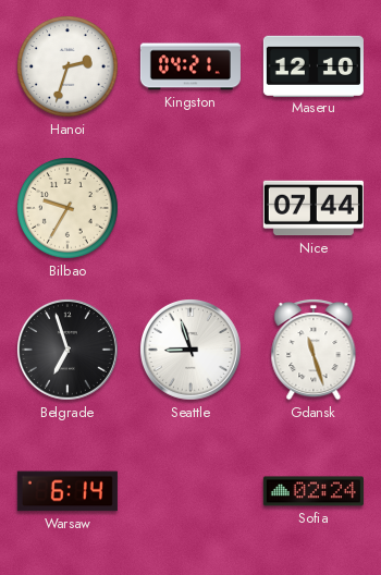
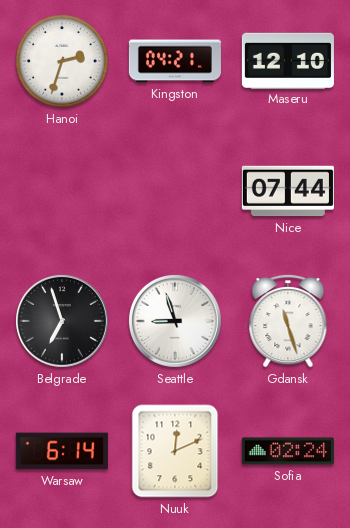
Bilbao: 9:35 -> none (69, 209)
Nuuk: none -> 12:11 (175, 451)
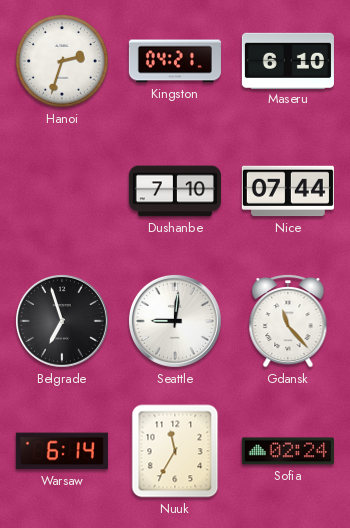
Maseru: 12:10 -> 6:10 (288, 60)
Dushanbe: none -> 7:10 (175, 191)
Seattle: 8:57 -> 9:01 (175, 321)
Gdansk: 11:27 -> 11:23 (288, 322)
Nuuk: 12:11 -> 11:35 (175, 451)
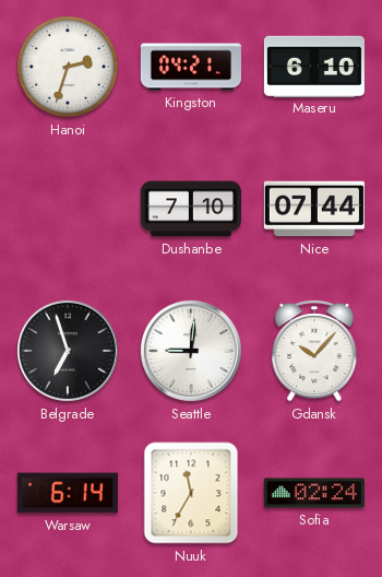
Gdansk: 11:23 -> 10:07 (314, 352)
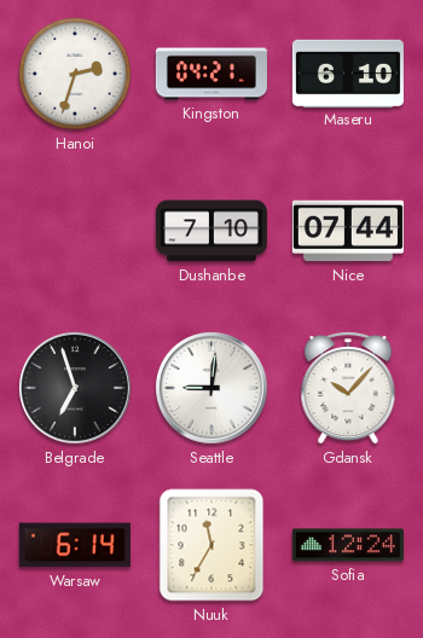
Sofia: 02:24 -> 12:24 (348, 545)
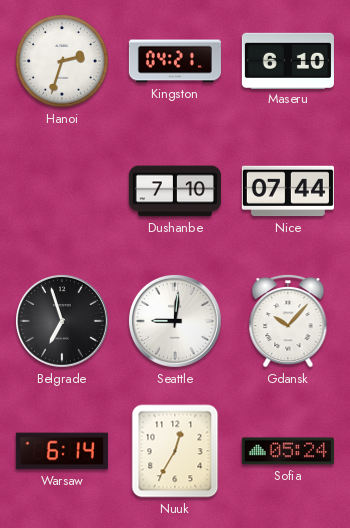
Nuuk: 11:35 -> 12:35 (175, 451)
Sofia: 12:24 -> 05:24 (288, 451)
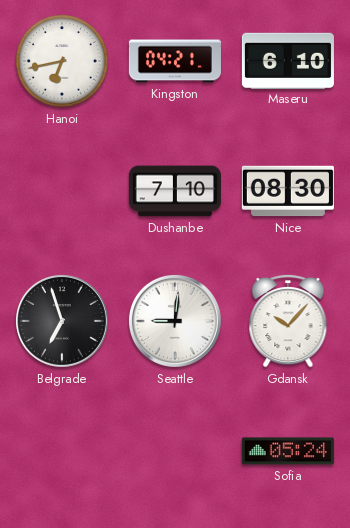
Hanoi: 2:33 -> 6:43 (63, 62)
Nice: 07:44 -> 08:30 (288, 191)
Warsaw: 6:14 -> none (62, 451)
Nuuk: 12:35 -> none (175, 451)
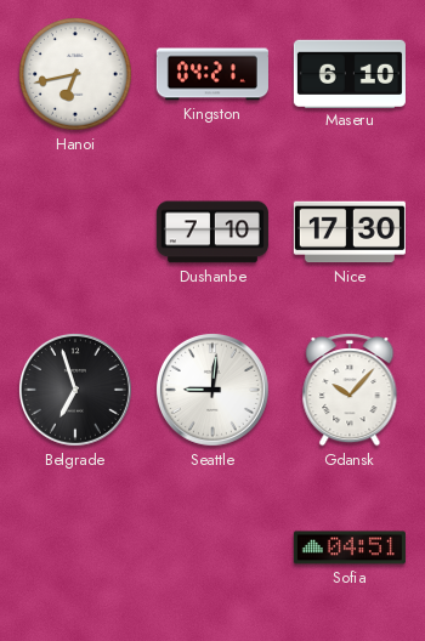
Nice: 08:30 -> 17:30 (350, 232)
Sofia: 05:24 -> 04:51 (350, 548)
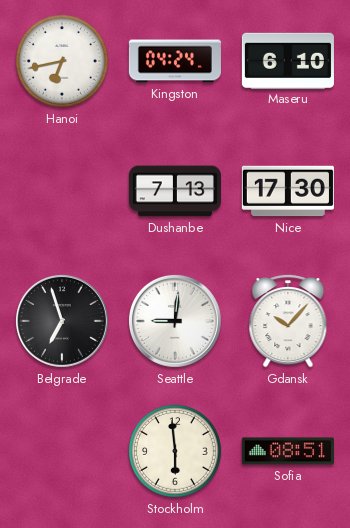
Kingston: 04:21 -> 04:24 (175, 61)
Dushanbe: 7:10 -> 7:13 (175, 191)
Stockholm: none -> 5:59 (176, 452)
Sofia: 04:51 -> 08:51 (288, 451)
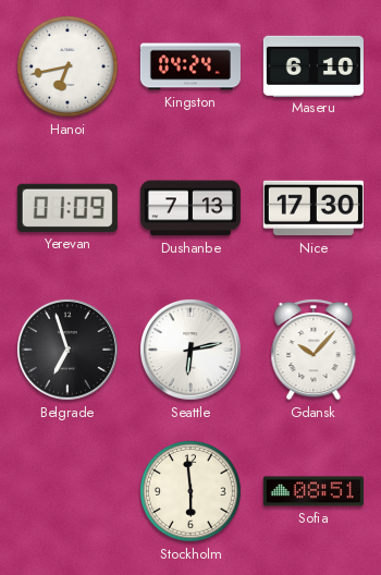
Yerevan: none -> 01:09 (67, 208)
Seattle: 9:01 -> 6:13 (190, 350)
